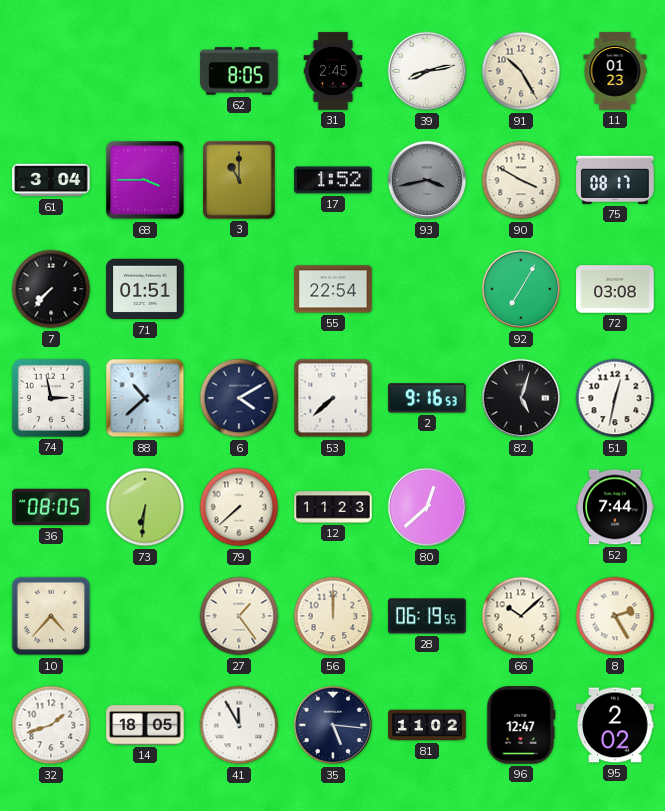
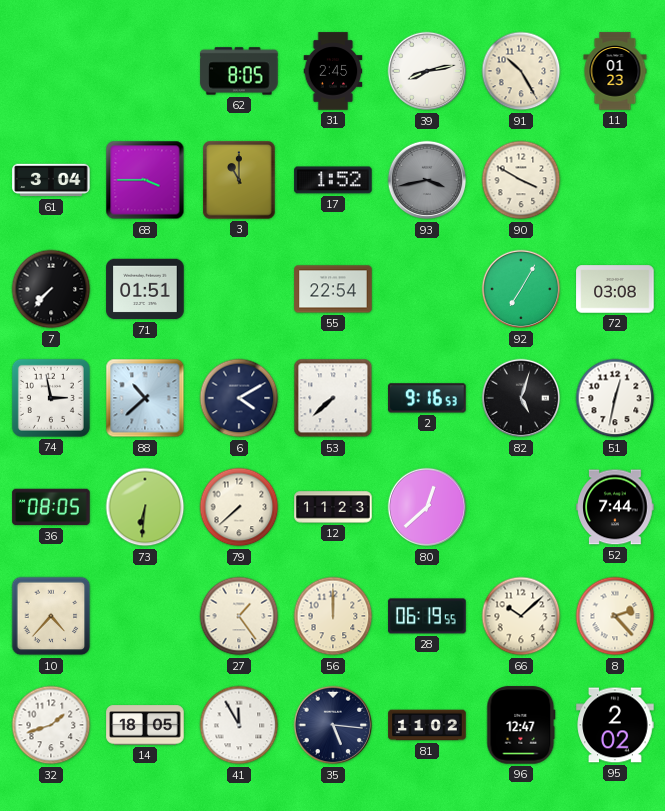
75: 08:17 -> none (615, 180)
8: 2:25 -> 2:23 (615, 616)
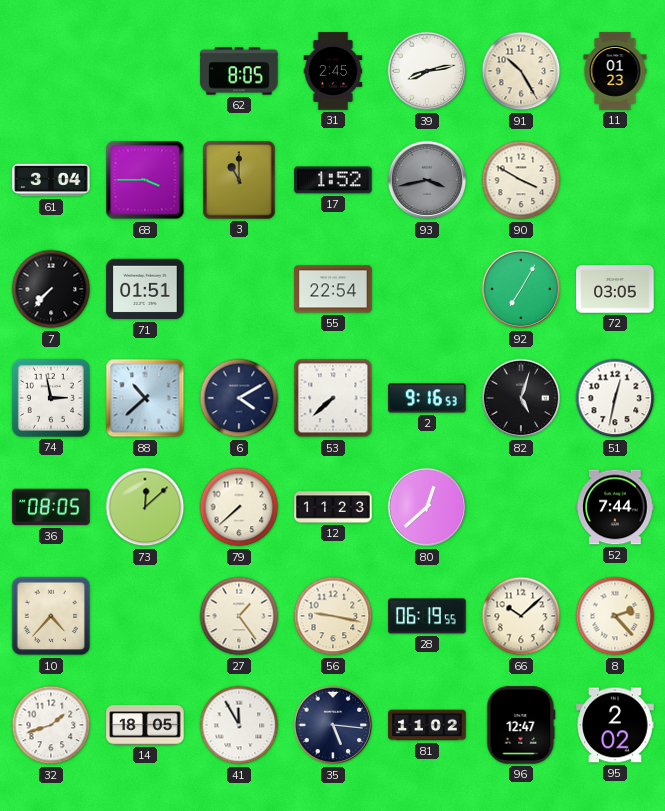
72: 03:08 -> 03:05 (615, 289)
73: 6:31 -> 12:08 (145, 507)
56: 12:00 -> 9:17 (333, 616)
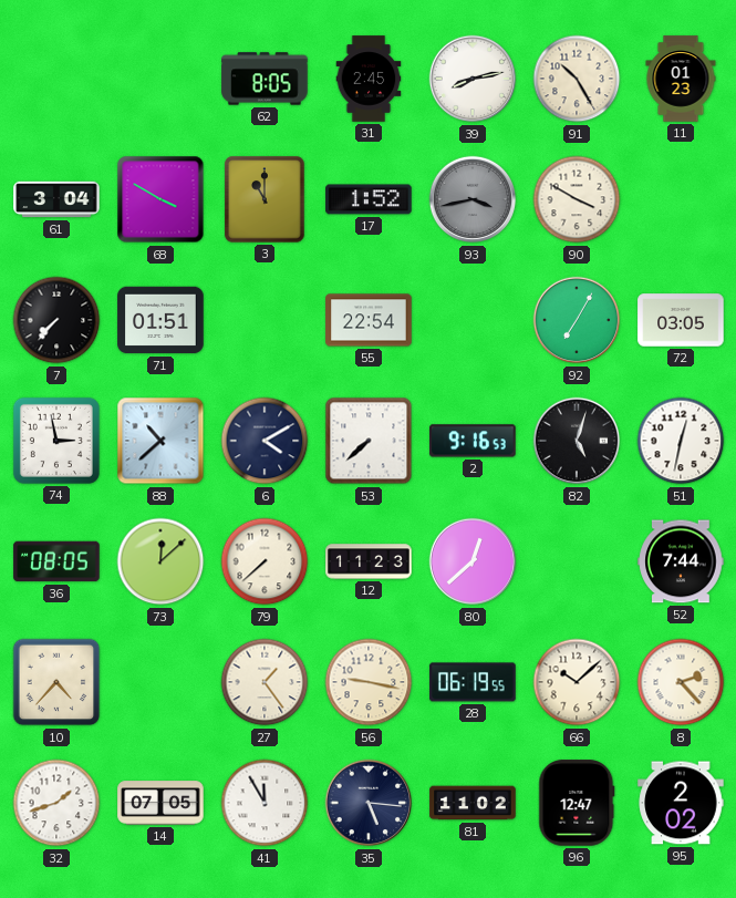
68: 3:45 -> 3:50 (160, 199)
14: 18:05 -> 07:05 (160, 803)
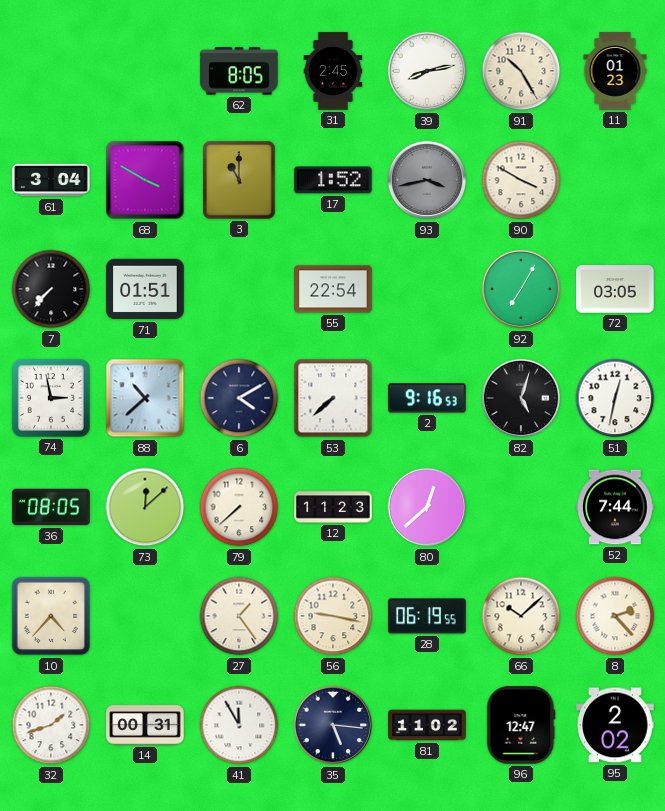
14: 07:05 -> 00:31 (145, 725)
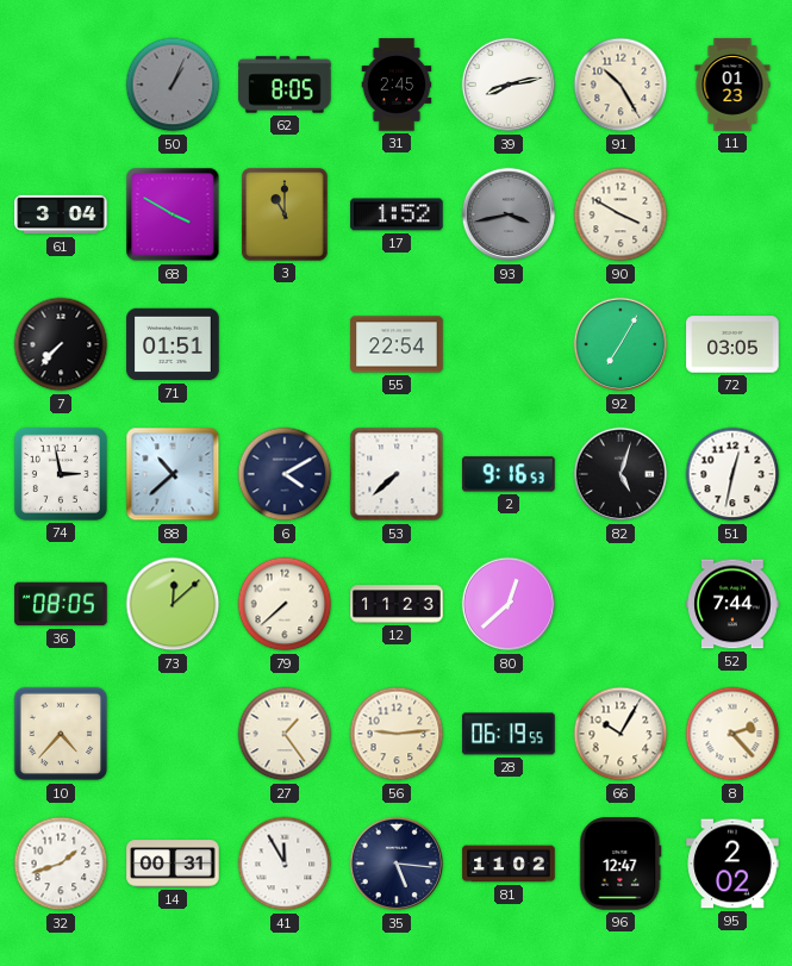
50: none -> 1:04 (173, 85)
56: 9:17 -> 9:14 (397, 734)
66: 10:08 -> 10:05 (620, 734)
